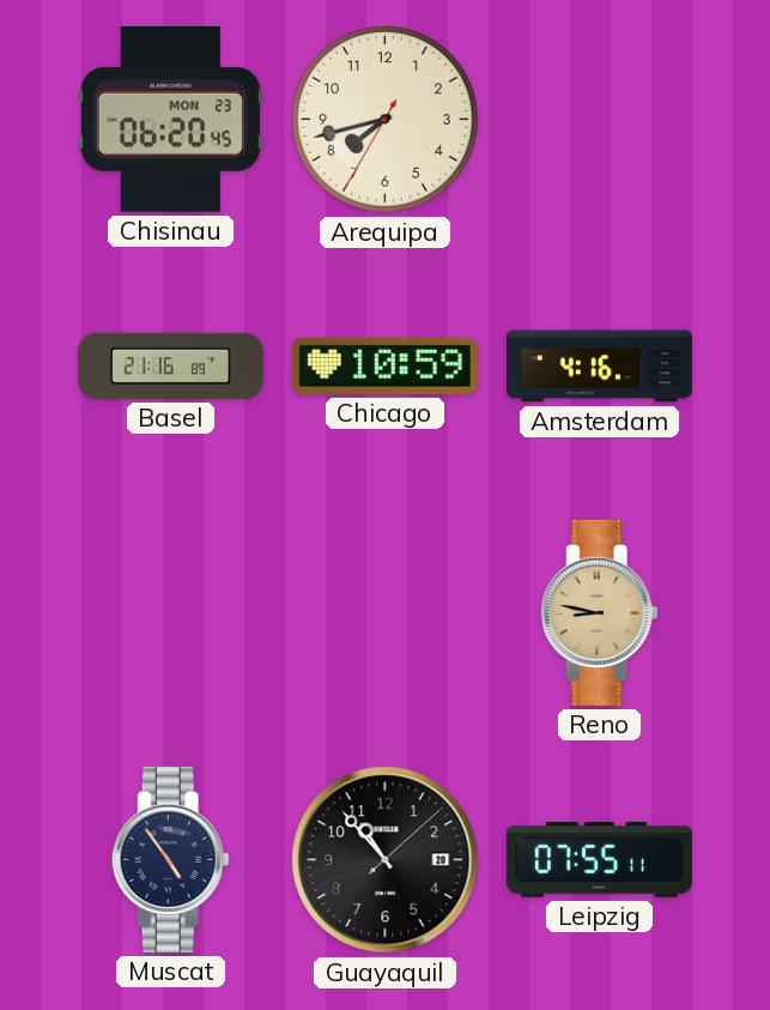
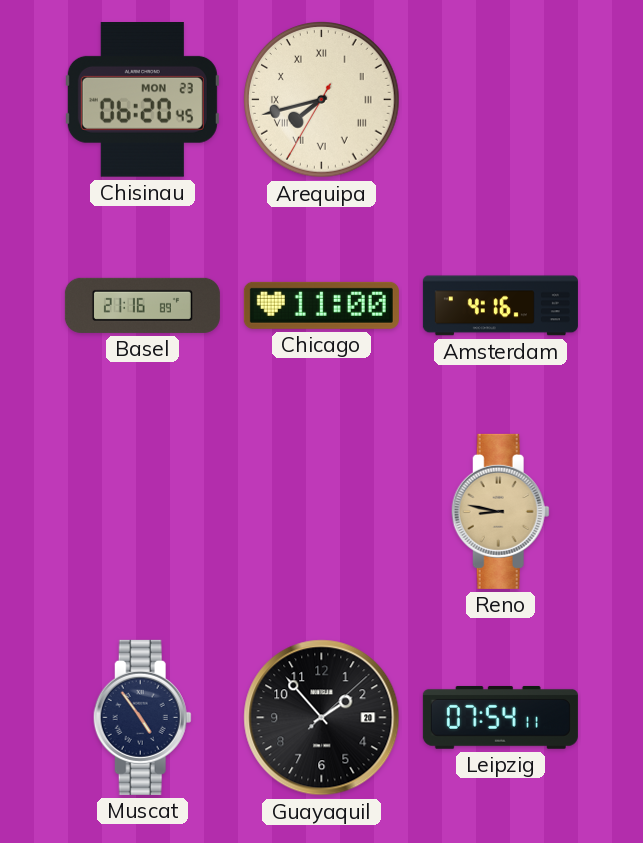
Arequipa numerals: Arabic -> Roman (322, 100)
Chicago: 10:59 -> 11:00 (321, 305)
Guayaquil: 10:53 -> 1:53 (322, 718)
Leipzig: 07:55 -> 07:54 (500, 717)
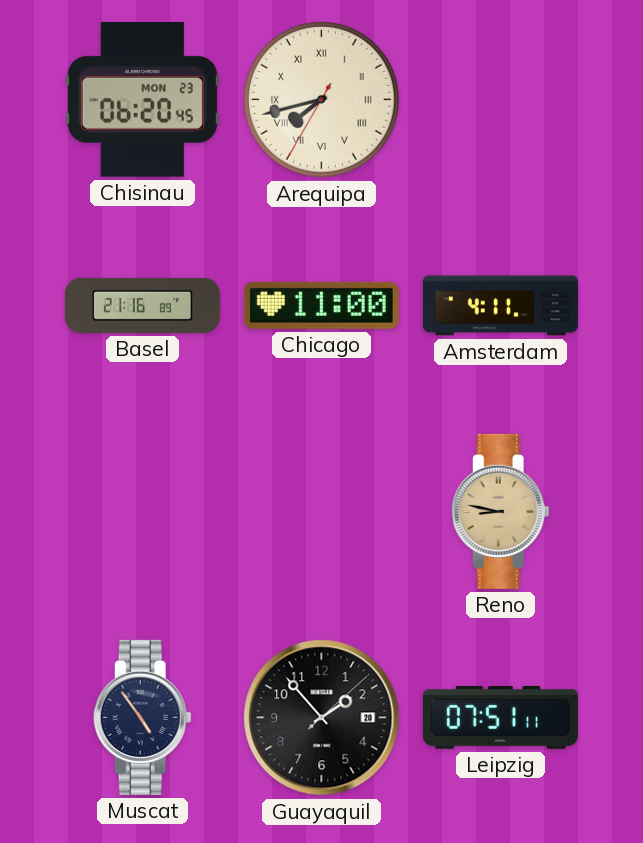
Amsterdam: 4:16 -> 4:11 (500, 306)
Leipzig: 07:54 -> 07:51 (500, 717)
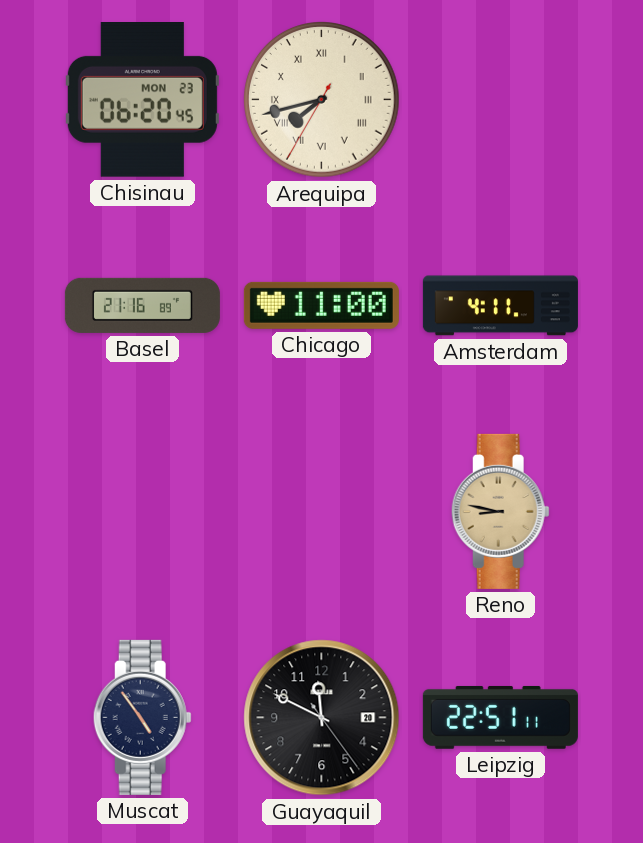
Guayaquil: 1:53 -> 11:49 (322, 718)
Leipzig: 07:51 -> 22:51 (500, 717)
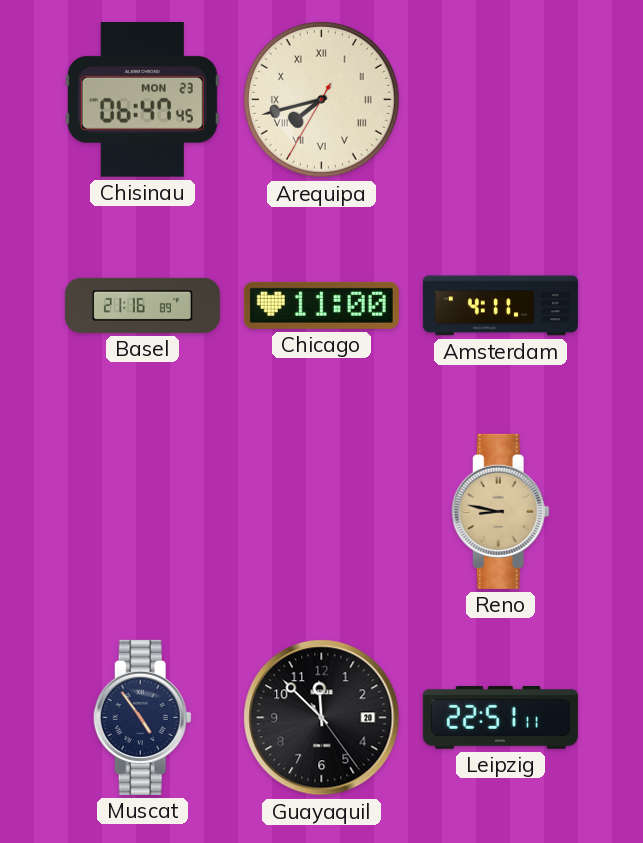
Chisinau: 06:20 -> 06:47 (142, 100)
Guayaquil: 11:49 -> 11:52 (322, 718)
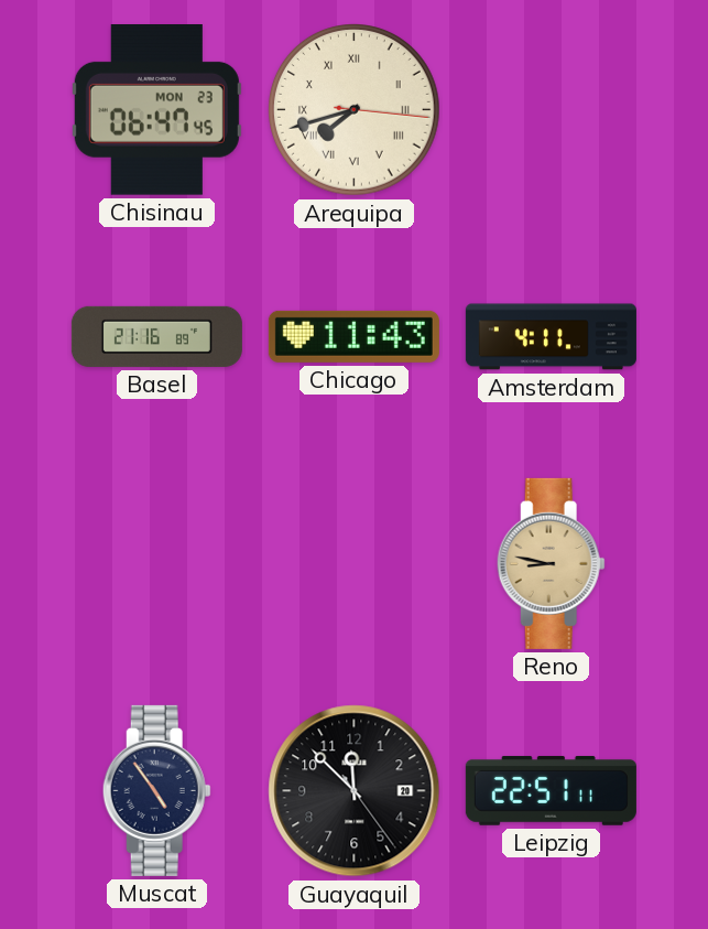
Arequipa: 7:42:35 -> 7:42:16 (355, 110)
Chicago: 11:00 -> 11:43 (353, 336)
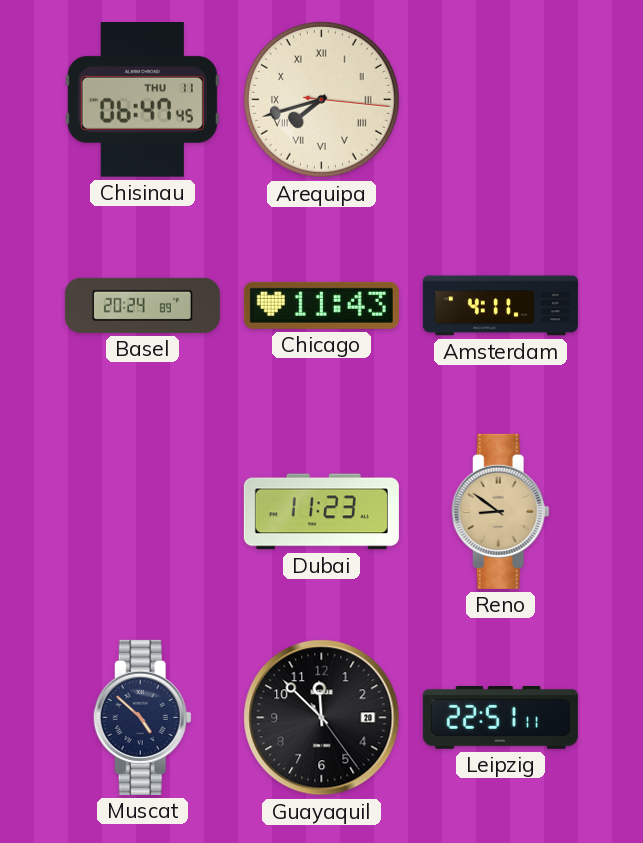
Chisinau date: MON 23 -> THU 11 (142, 100)
Basel: 21:16 -> 20:24 (142, 305)
Dubai: none -> 11:23 (321, 512)
Reno: 8:47 -> 8:51 (500, 511)
Muscat: 4:54 -> 4:52 (142, 717)
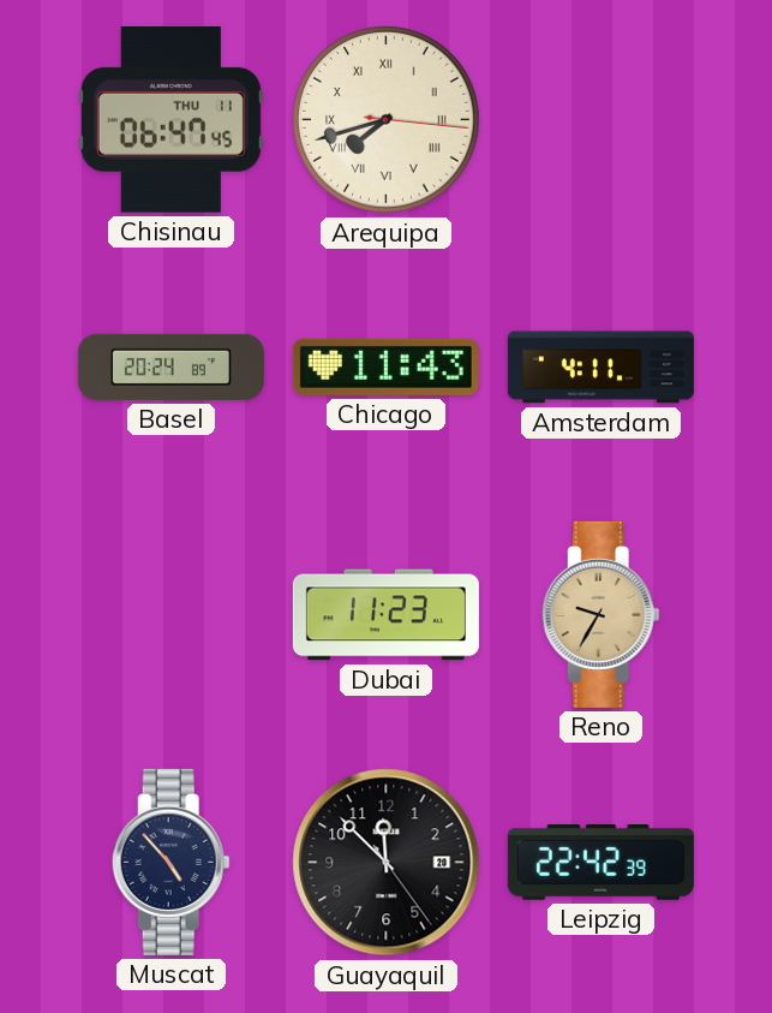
Reno: 8:51 -> 9:35 (600, 614)
Muscat: 4:52 -> 4:53 (170, 862)
Leipzig: 22:51 -> 22:42 (600, 862)
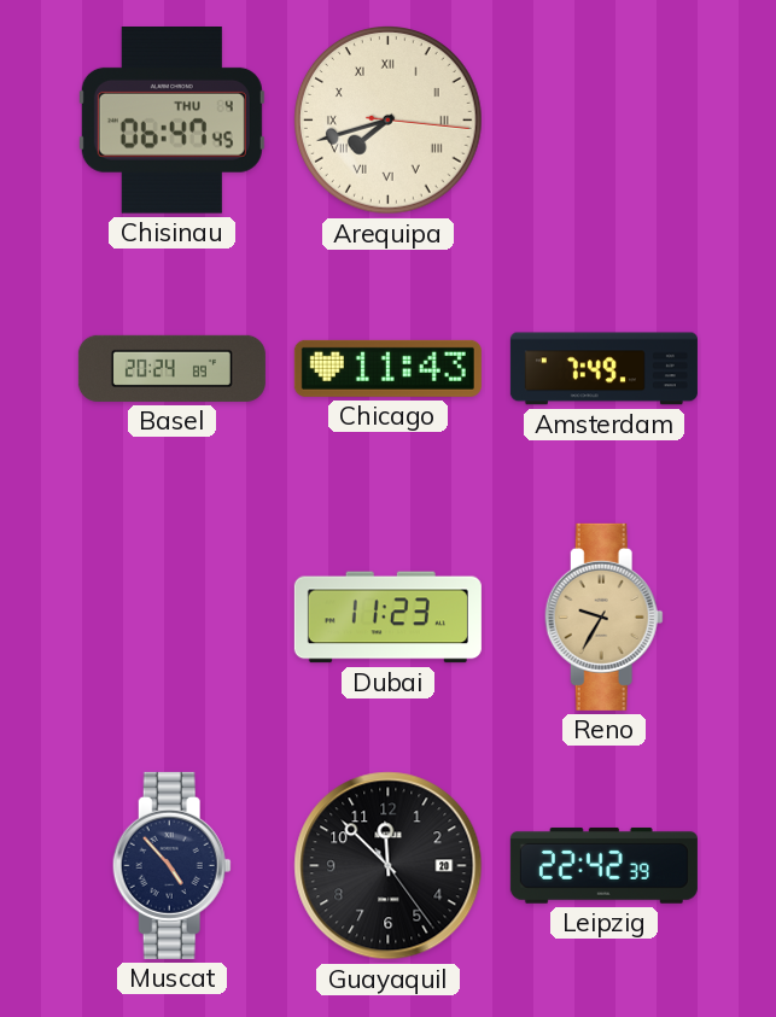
Chisinau date: THU 11 -> THU 4 (171, 121)
Amsterdam: 4:11 -> 7:49 (603, 369)
